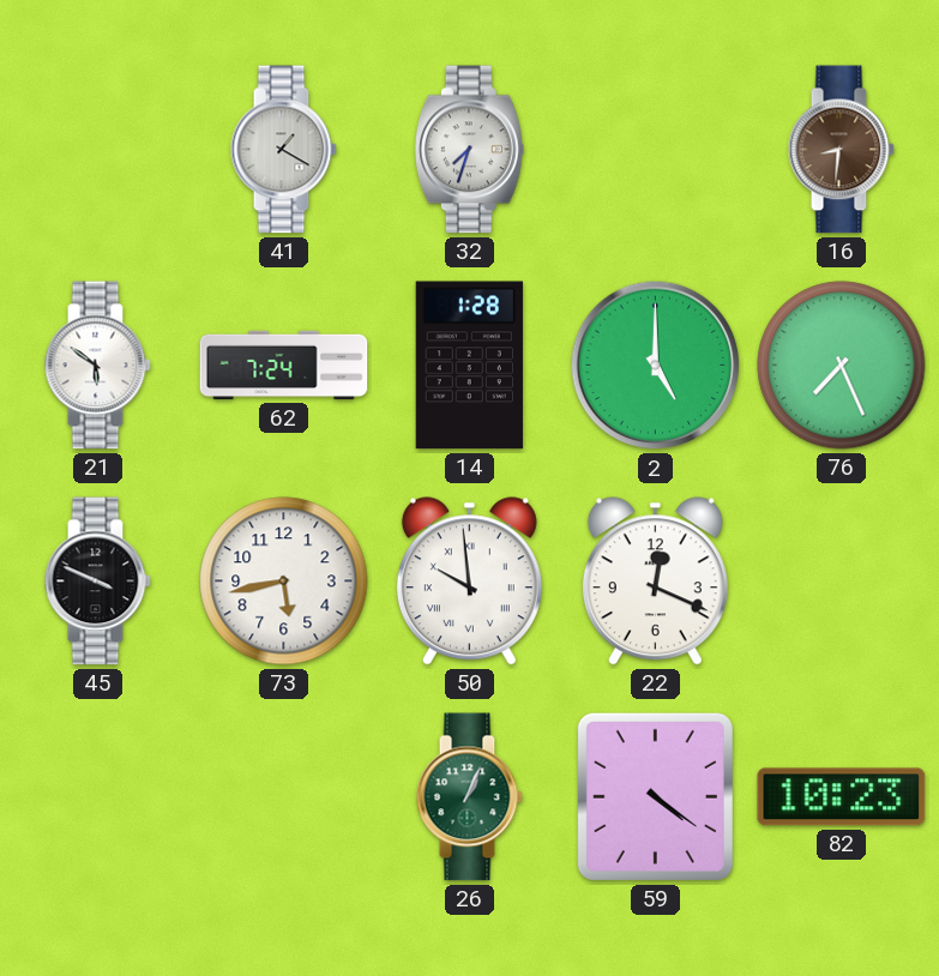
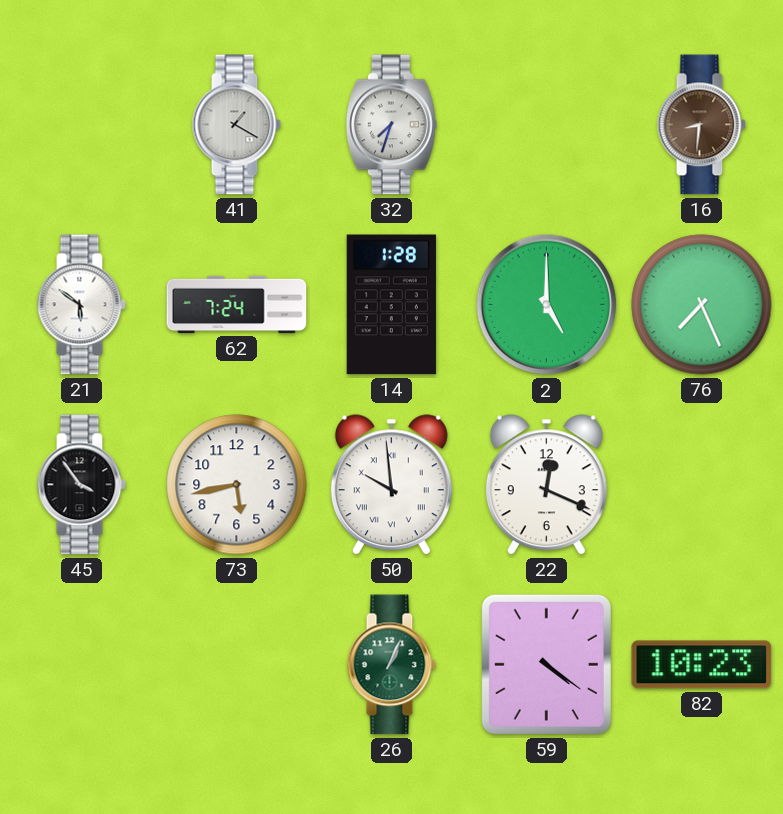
45: 3:49 -> 3:54 (81, 485)
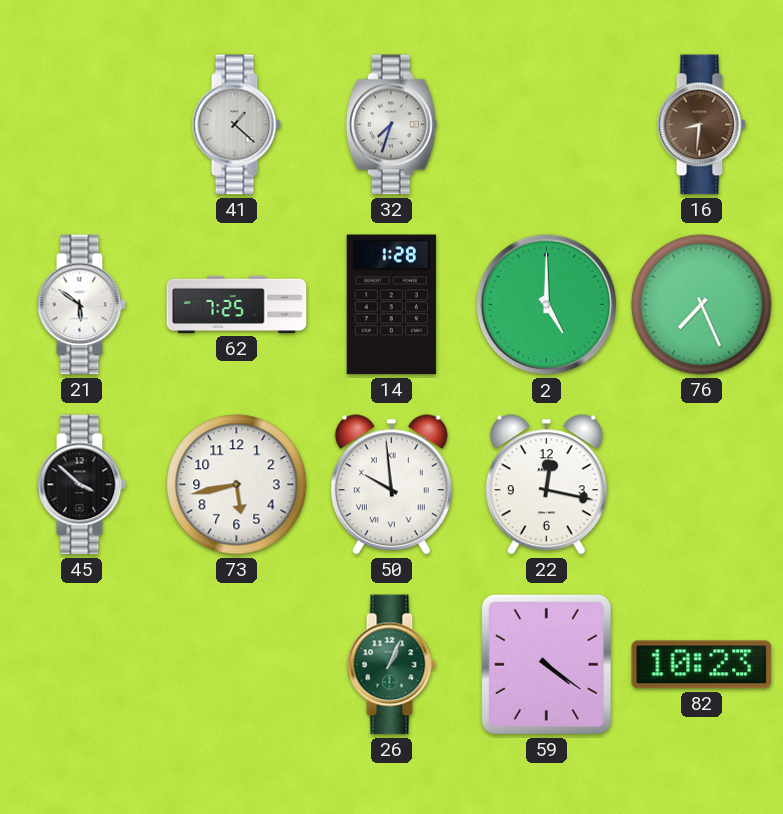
41: 1:20 -> 1:22 (236, 125)
62: 7:24 -> 7:25 (237, 305)
45: 3:54 -> 3:52 (81, 485)
22: 12:19 -> 12:17 (546, 485)
